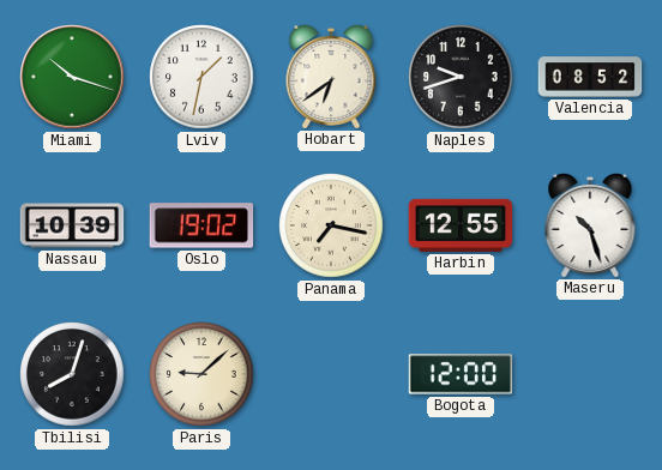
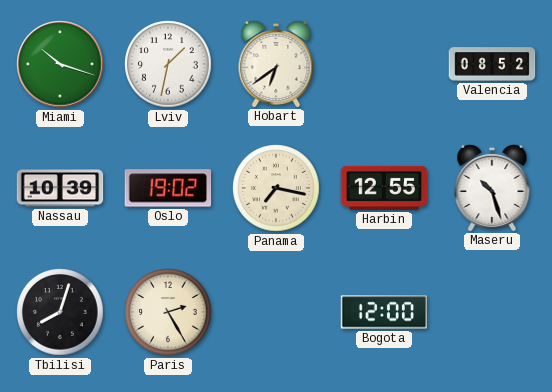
Naples: 9:42 -> none (461, 77)
Paris: 9:08 -> 2:25 (168, 312)
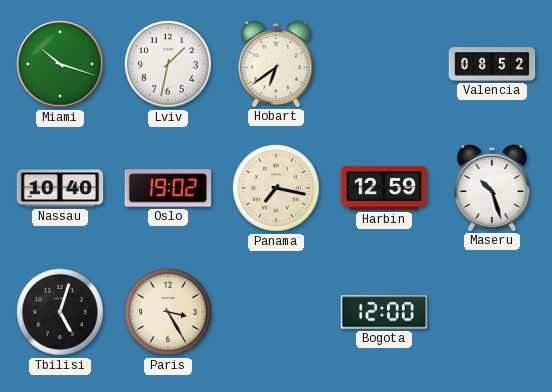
Nassau: 10:39 -> 10:40 (60, 188)
Harbin: 12:55 -> 12:59 (384, 188)
Tbilisi: 8:03 -> 5:03 (60, 312)
Paris: 2:25 -> 3:25 (168, 312)
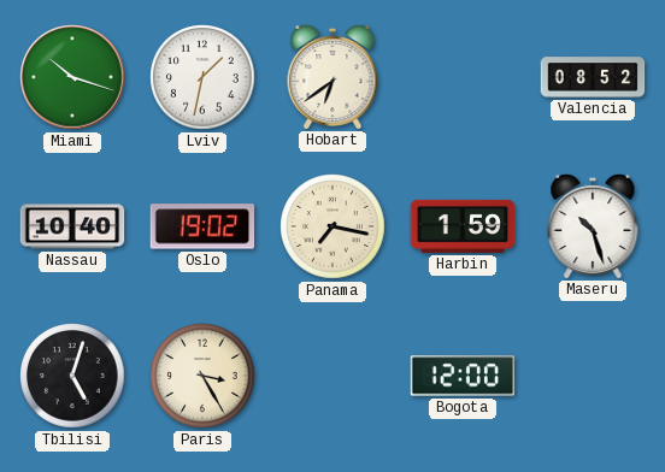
Harbin: 12:59 -> 1:59 (463, 226)
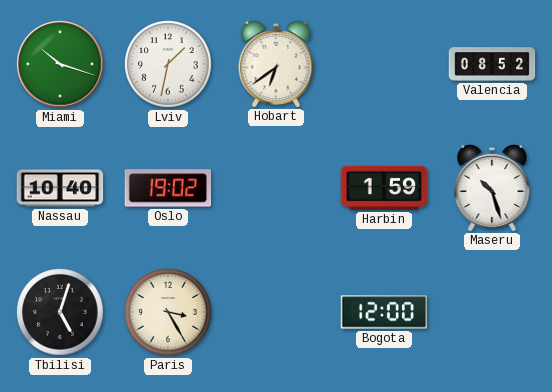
Panama: 7:17 -> none (332, 226)
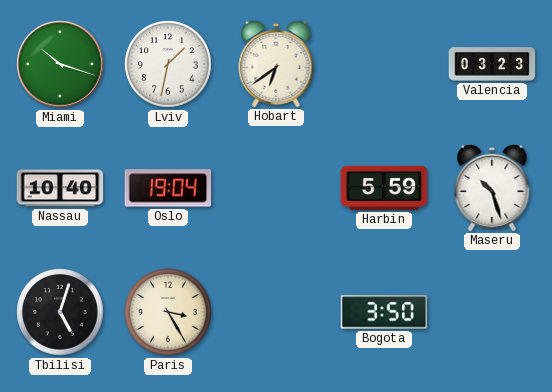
Valencia: 08:52 -> 03:23 (492, 64)
Oslo: 19:02 -> 19:04 (168, 188)
Harbin: 1:59 -> 5:59 (384, 188)
Bogota: 12:00 -> 3:50 (384, 312)
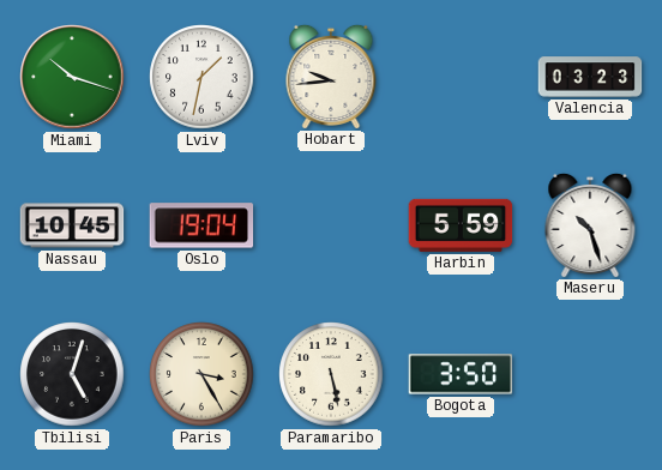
Hobart: 6:39 -> 9:44 (331, 76)
Nassau: 10:40 -> 10:45 (72, 225)
Paramaribo: none -> 5:28 (331, 374)
